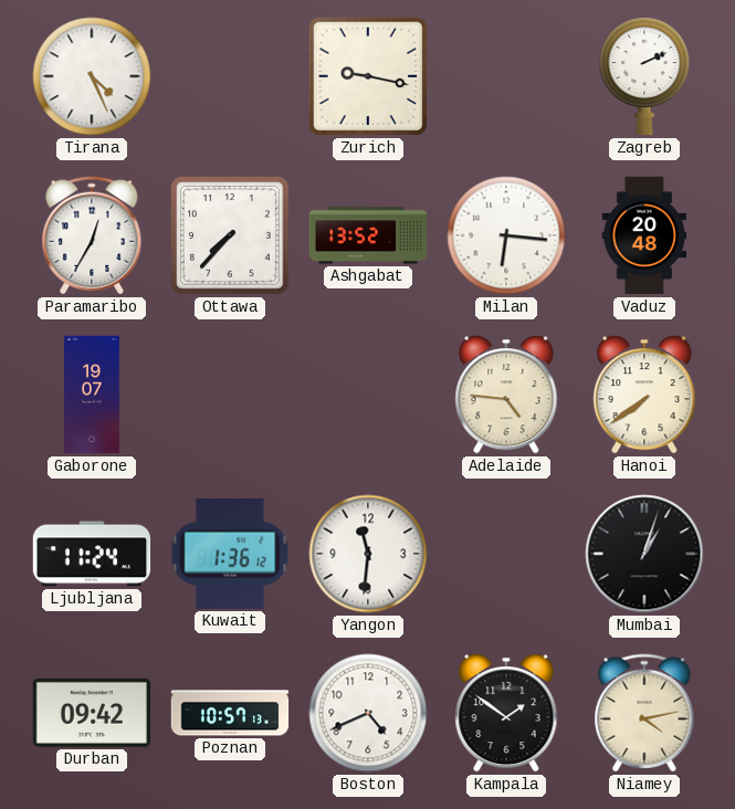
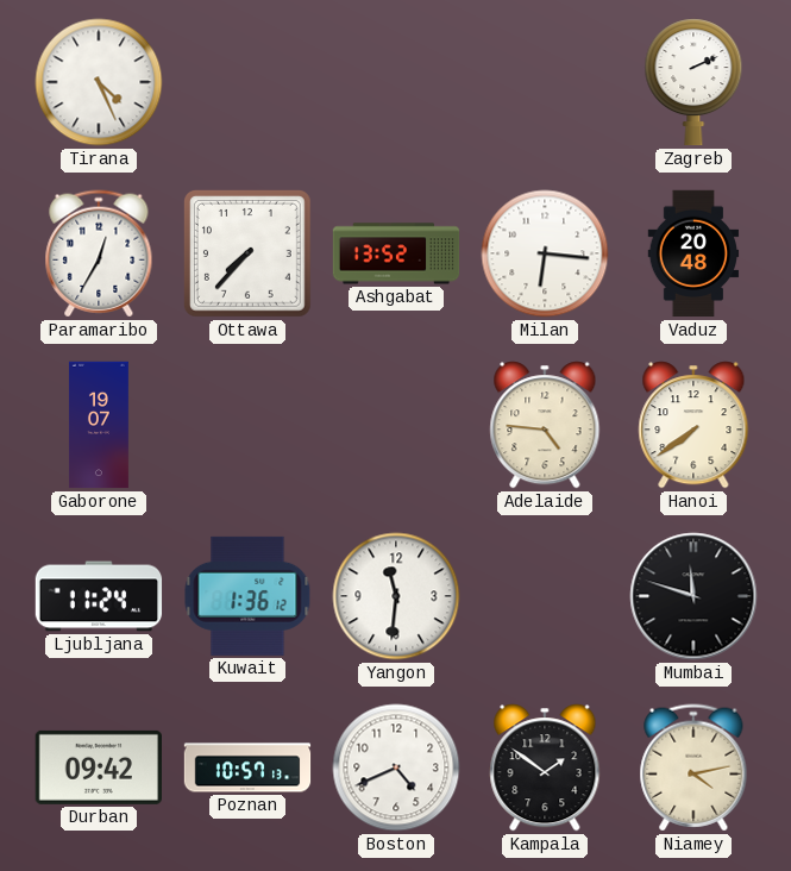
Zurich: 9:17 -> none (368, 76)
Mumbai: 1:03 -> 11:48 (693, 596)
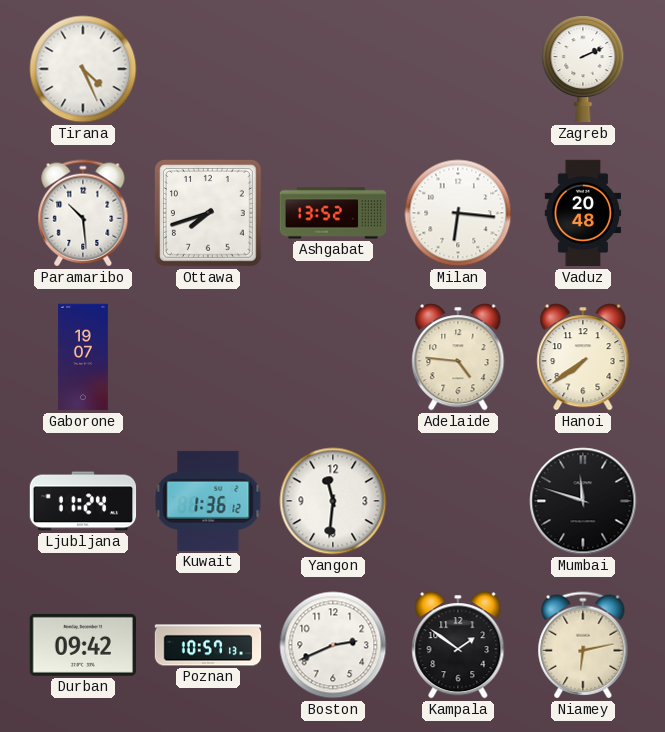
Paramaribo: 12:35 -> 10:29 (83, 213)
Ottawa: 7:37 -> 7:42 (208, 213)
Boston: 4:41 -> 2:41 (333, 645)
Niamey: 4:13 -> 6:13 (583, 645)
